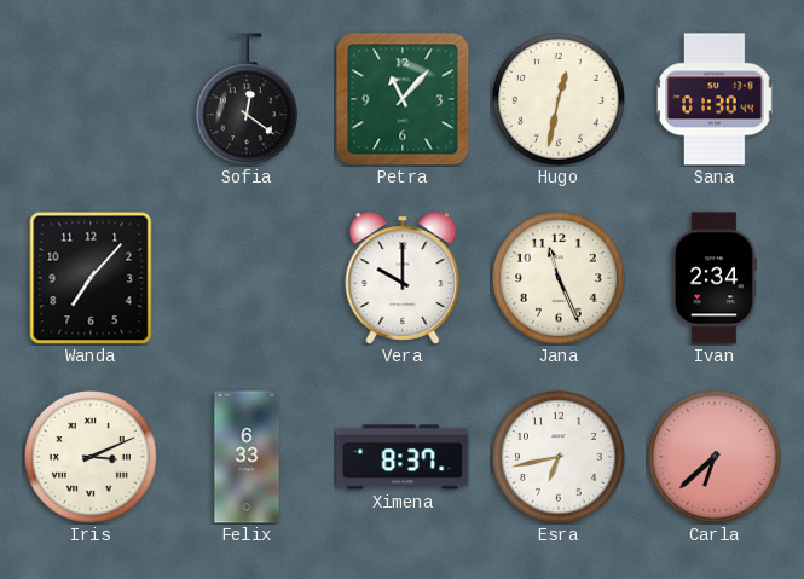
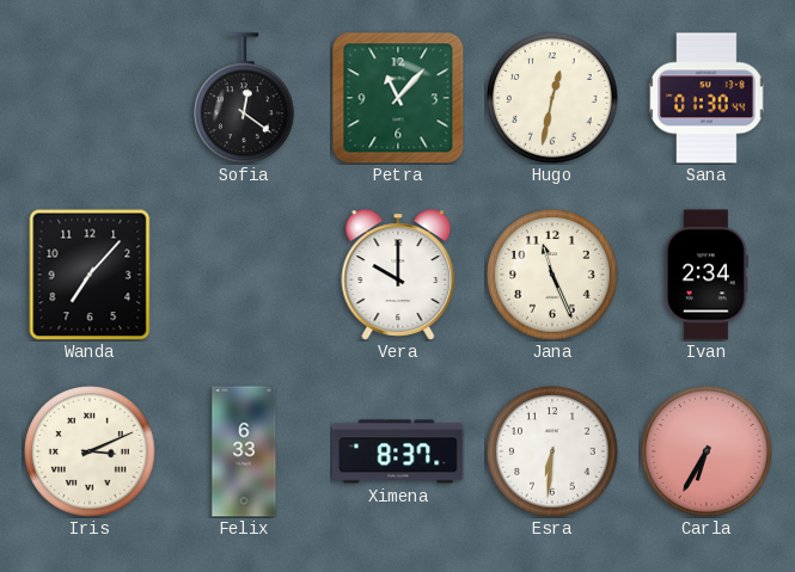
Esra: 6:43 -> 6:31 (552, 451)
Carla: 6:38 -> 6:35 (707, 451)
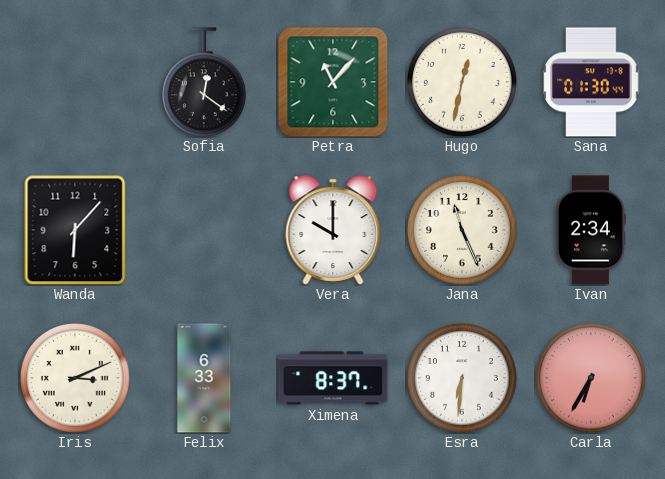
Wanda: 7:07 -> 6:07 (75, 230)
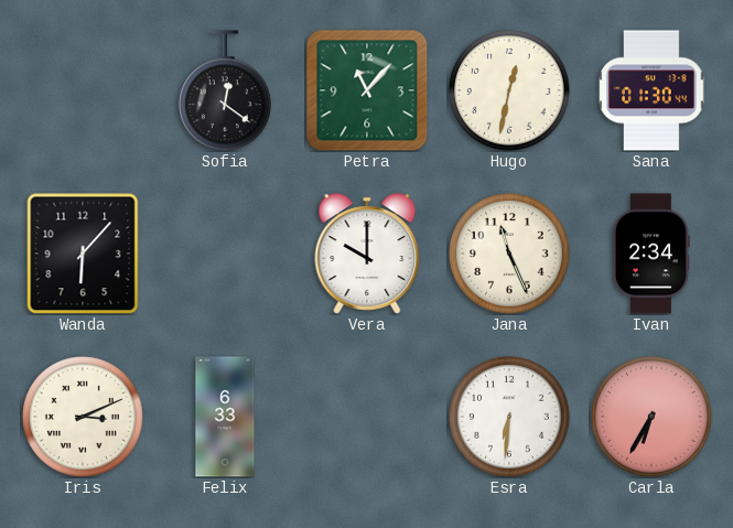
Ximena: 8:37 -> none (333, 378)
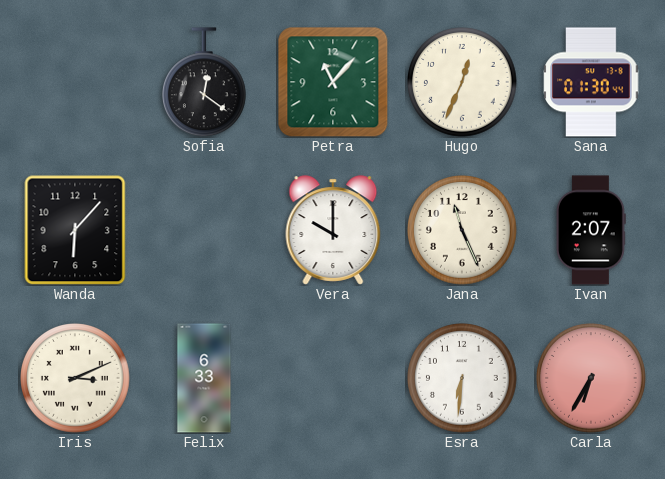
Hugo: 12:32 -> 12:34 (462, 82)
Ivan: 2:34 -> 2:07 (591, 230)
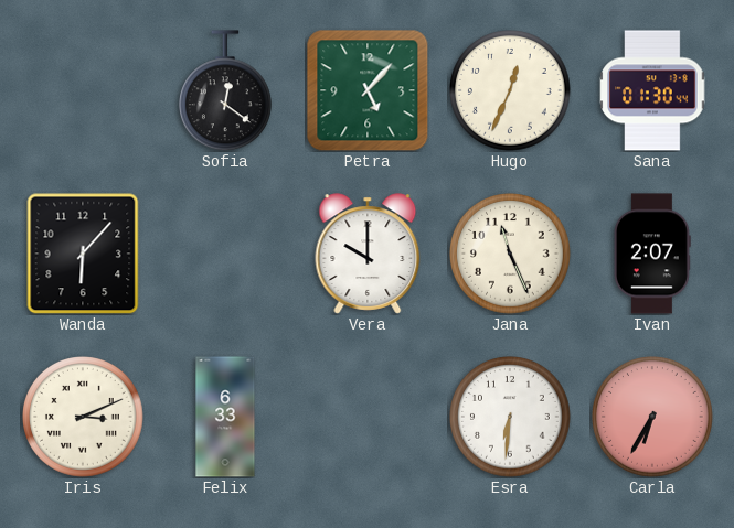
Petra: 11:07 -> 5:07 (368, 90)
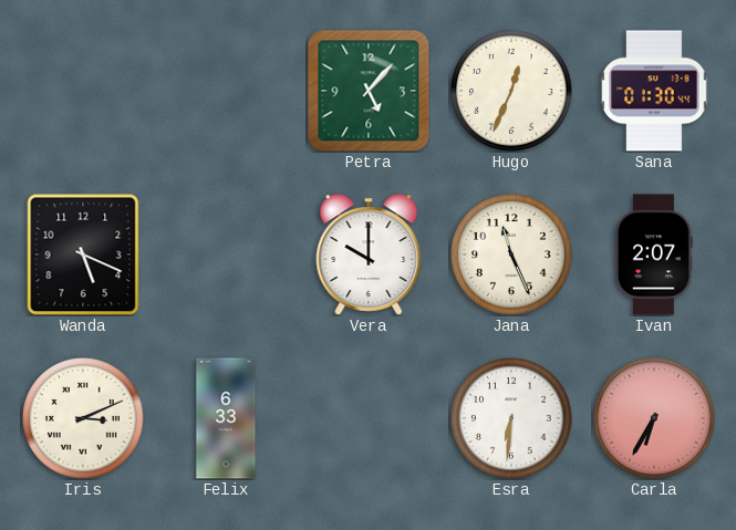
Sofia: 12:21 -> none (226, 90)
Wanda: 6:07 -> 5:19 (83, 254)
